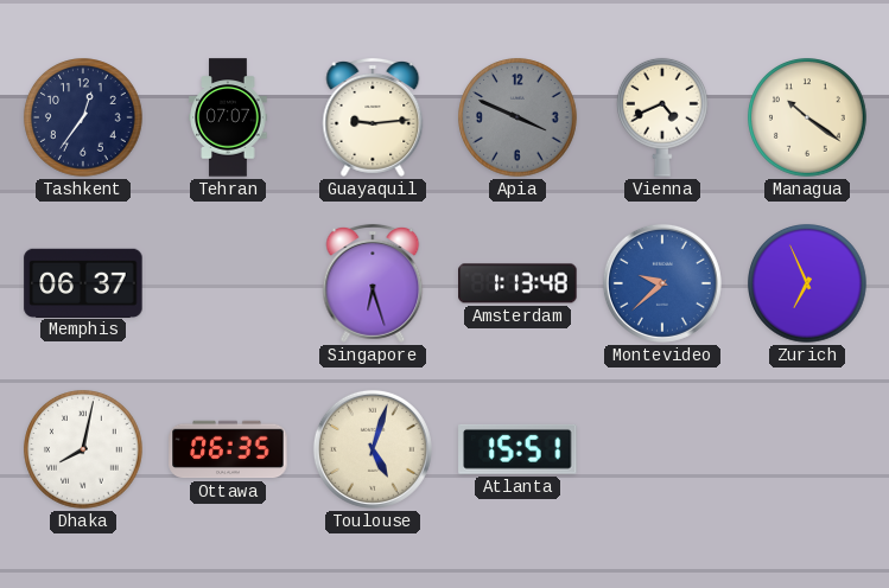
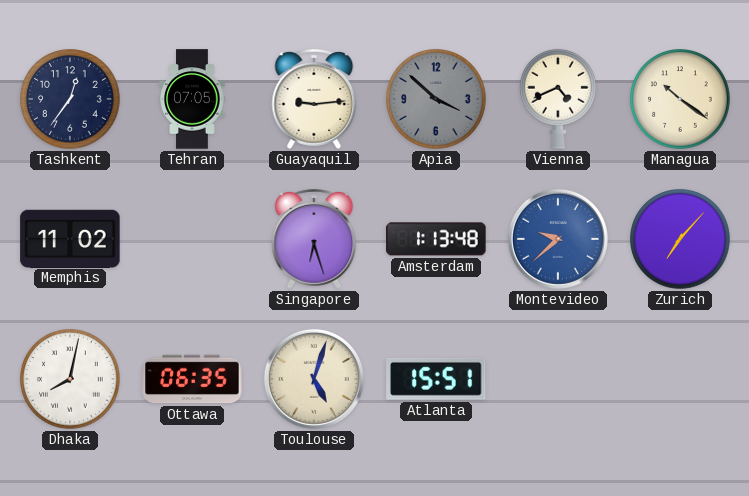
Tehran: 07:07 -> 07:05 (192, 99)
Apia: 3:49 -> 3:52 (436, 99)
Memphis: 06:37 -> 11:02 (70, 238)
Zurich: 6:56 -> 7:07 (680, 239)
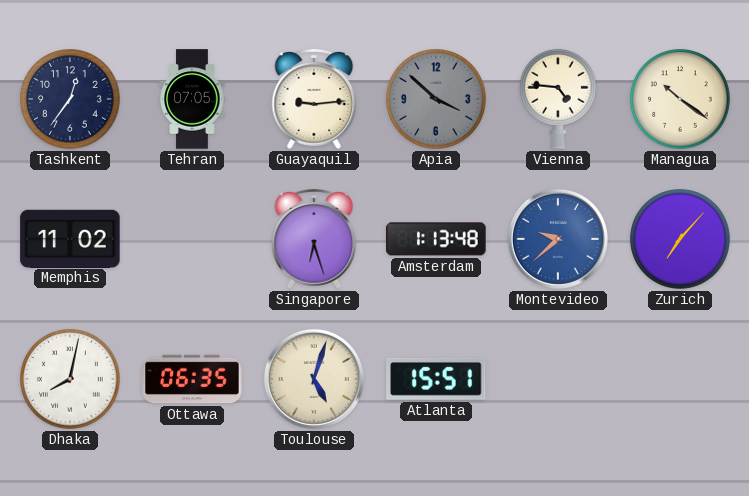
Vienna: 4:41 -> 4:46 (559, 99)
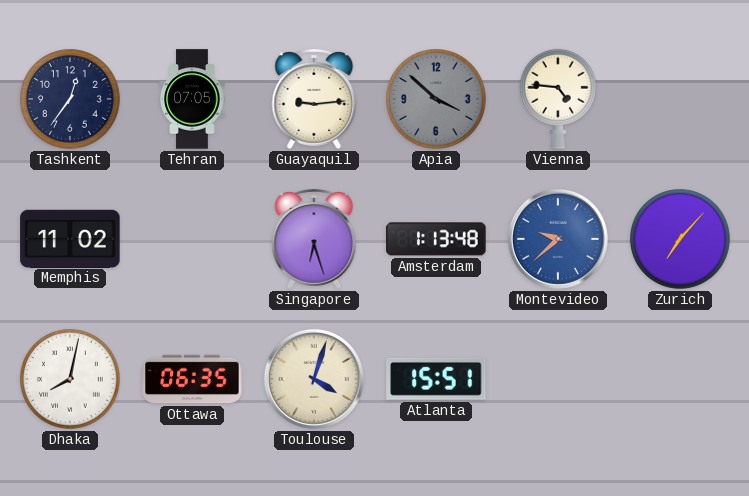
Managua: 10:21 -> none (680, 99)
Toulouse: 5:03 -> 4:03 (314, 379)
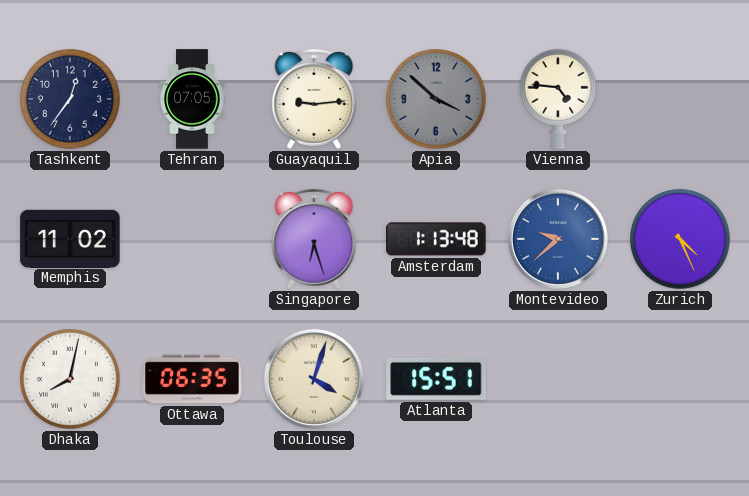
Zurich: 7:07 -> 4:26 (680, 239)
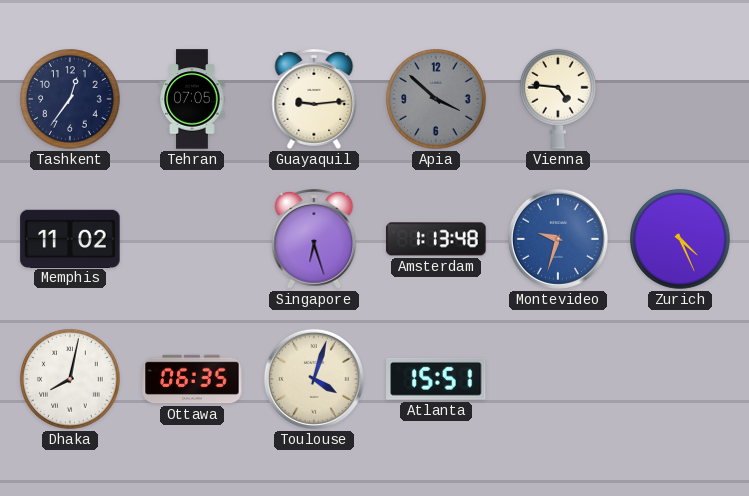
Montevideo: 9:38 -> 9:33 (558, 239)
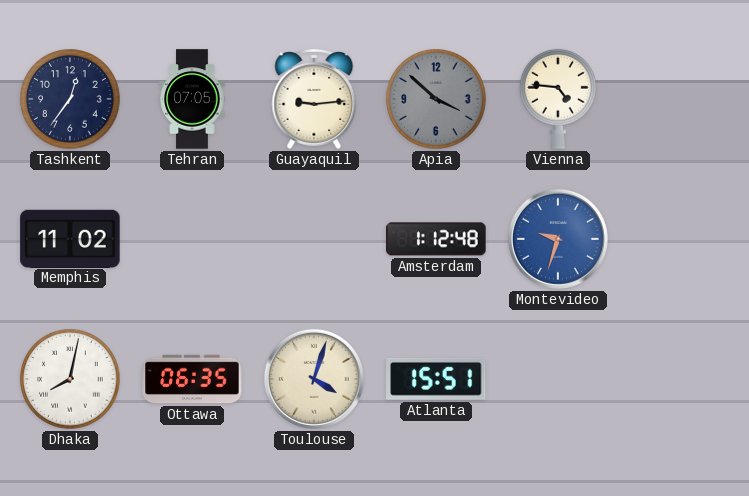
Singapore: 6:27 -> none (314, 240)
Amsterdam: 1:13 -> 1:12 (436, 239)
Zurich: 4:26 -> none (680, 239)
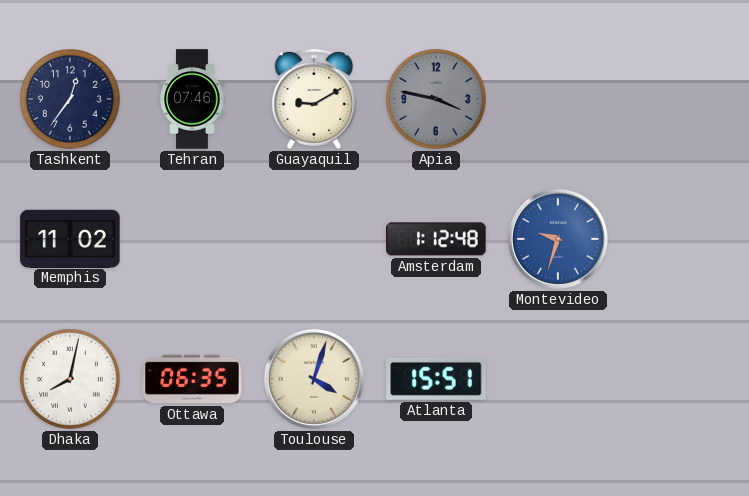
Tehran: 07:05 -> 07:46 (192, 99)
Guayaquil: 9:14 -> 9:10 (314, 100)
Apia: 3:52 -> 3:47 (436, 99)
Vienna: 4:46 -> none (559, 99)
